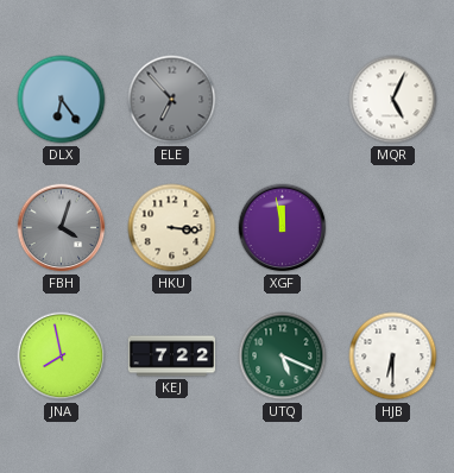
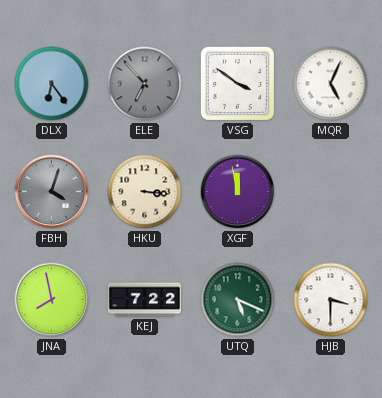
VSG: none -> 3:51 (237, 83)
HJB: 6:30 -> 3:30 (331, 300)
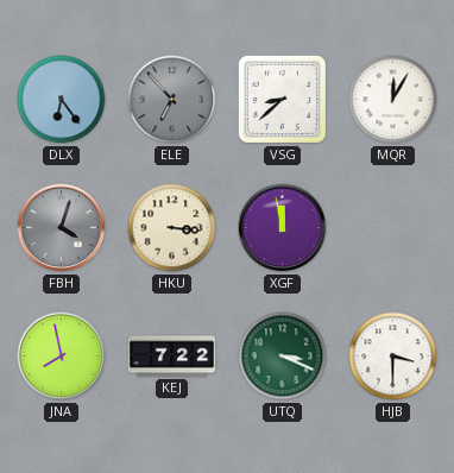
VSG: 3:51 -> 8:38 (282, 99)
MQR: 5:04 -> 12:05 (393, 100)
UTQ: 5:19 -> 3:19 (283, 357)
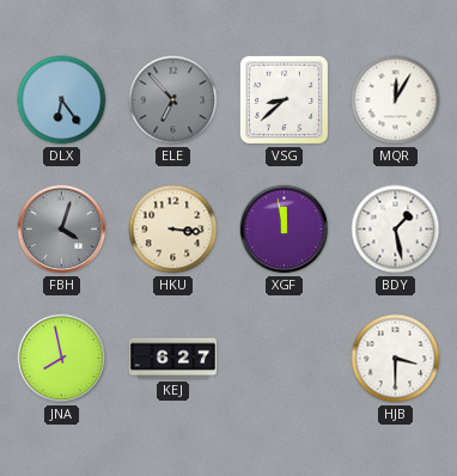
BDY: none -> 1:28 (396, 230)
KEJ: 7:22 -> 6:27 (173, 359)
UTQ: 3:19 -> none (283, 357)
